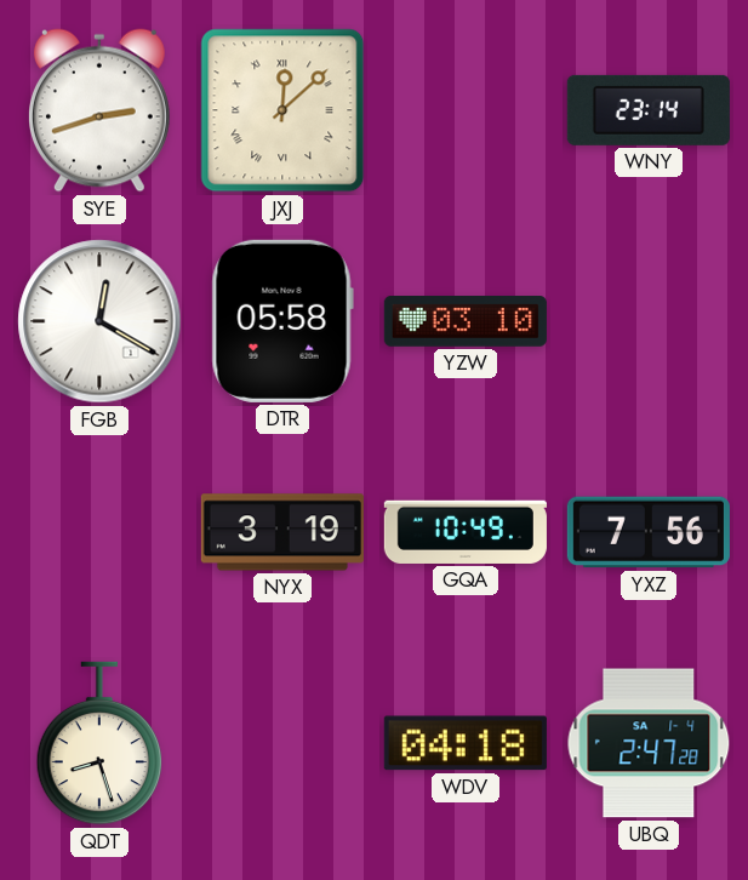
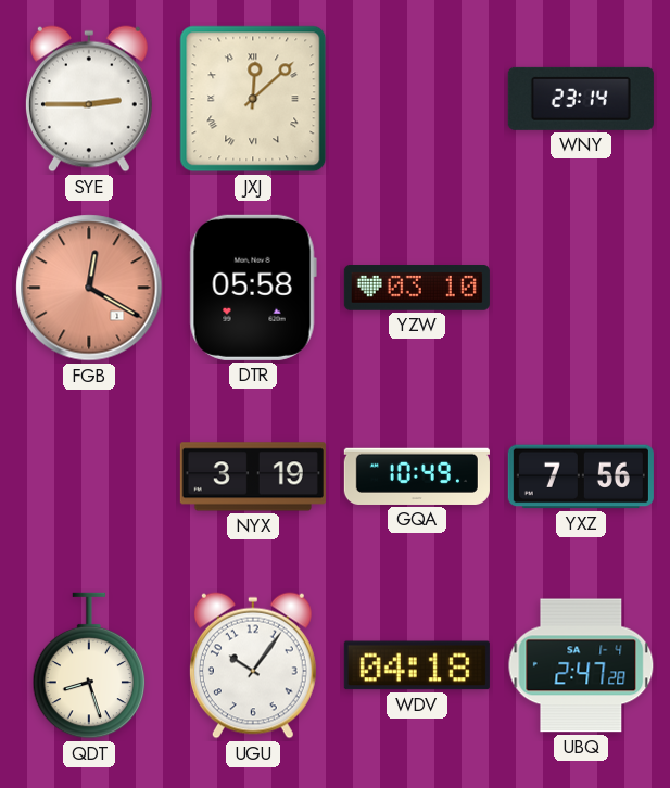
SYE: 2:42 -> 2:45 (89, 99)
FGB dial: white -> salmon (89, 288)
UGU: none -> 10:06 (253, 665)
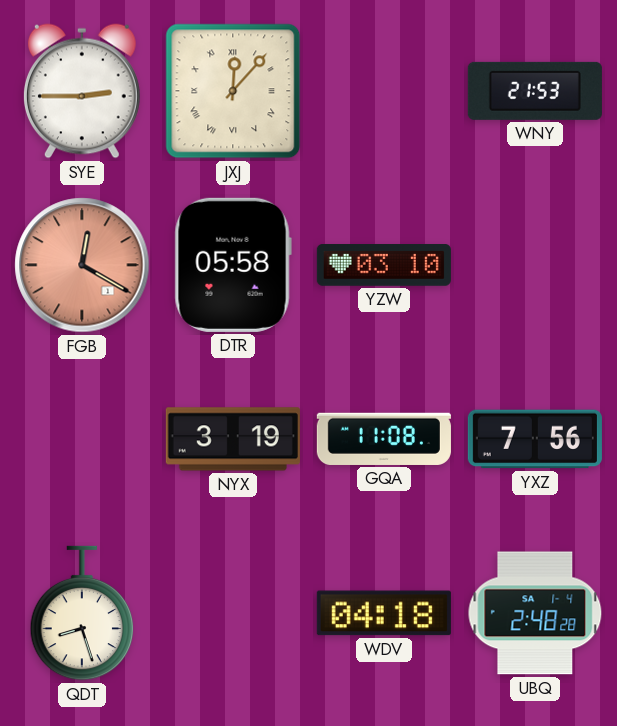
JXJ: 12:08 -> 12:07 (233, 91)
WNY: 23:14 -> 21:53 (535, 91)
GQA: 10:49 -> 11:08 (384, 439)
UGU: 10:06 -> none (253, 665)
UBQ: 2:47 -> 2:48 (535, 613)
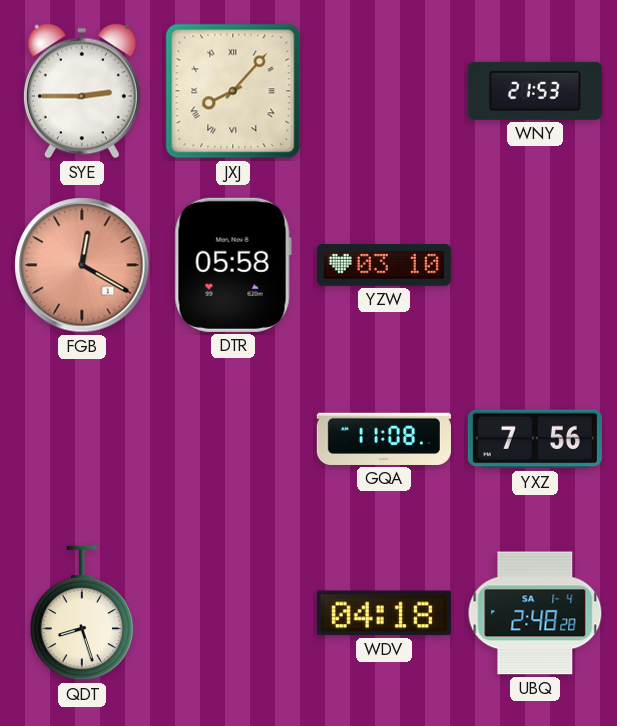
JXJ: 12:07 -> 8:07 (233, 91)
NYX: 3:19 -> none (233, 439)
